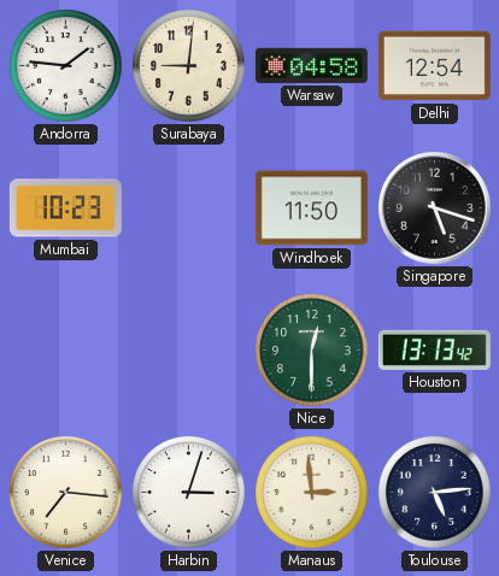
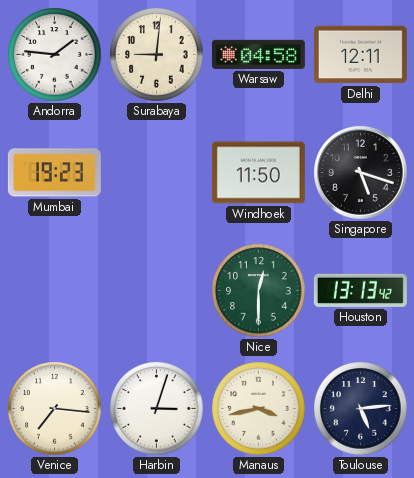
Delhi: 12:54 -> 12:11 (360, 55)
Mumbai: 10:23 -> 19:23 (54, 173)
Manaus: 2:59 -> 3:43 (259, 409)
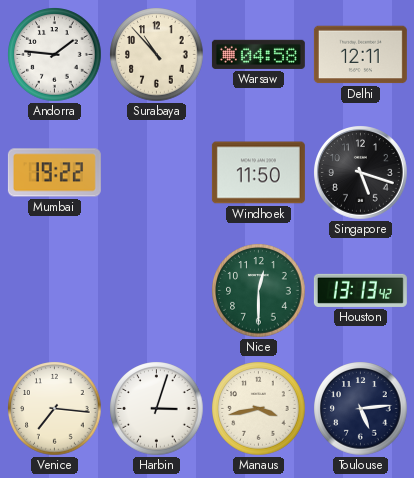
Surabaya: 9:01 -> 10:53 (157, 55)
Mumbai: 19:23 -> 19:22 (54, 173)
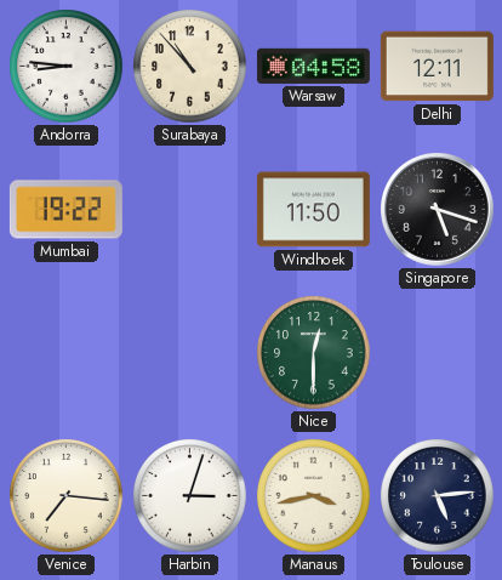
Andorra: 1:46 -> 8:46 (67, 67)
Houston: 13:13 -> none (360, 290)
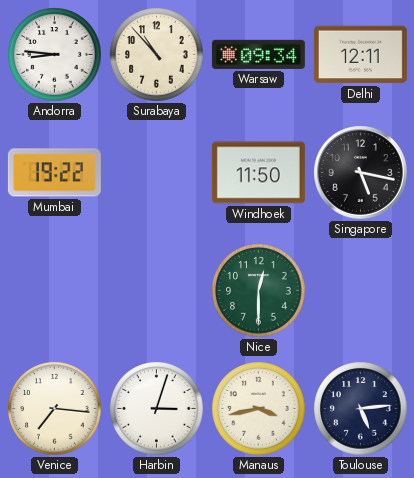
Warsaw: 04:58 -> 09:34 (258, 54)
Singapore: 5:18 -> 5:17 (361, 173)
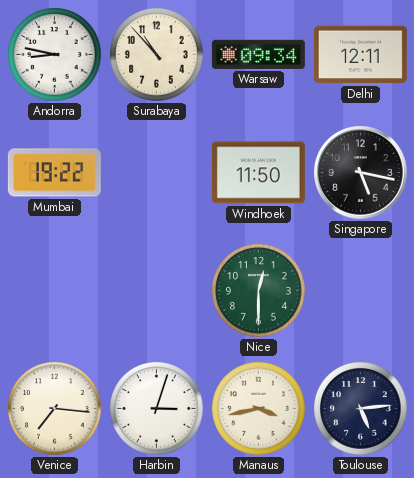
Andorra: 8:46 -> 8:47 (55, 55)
